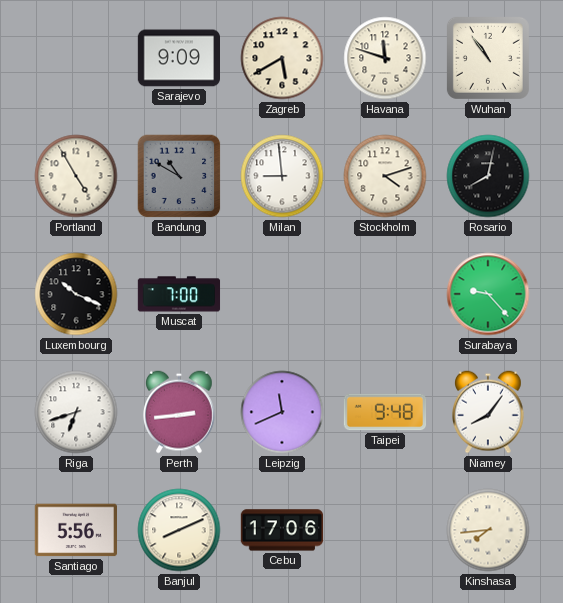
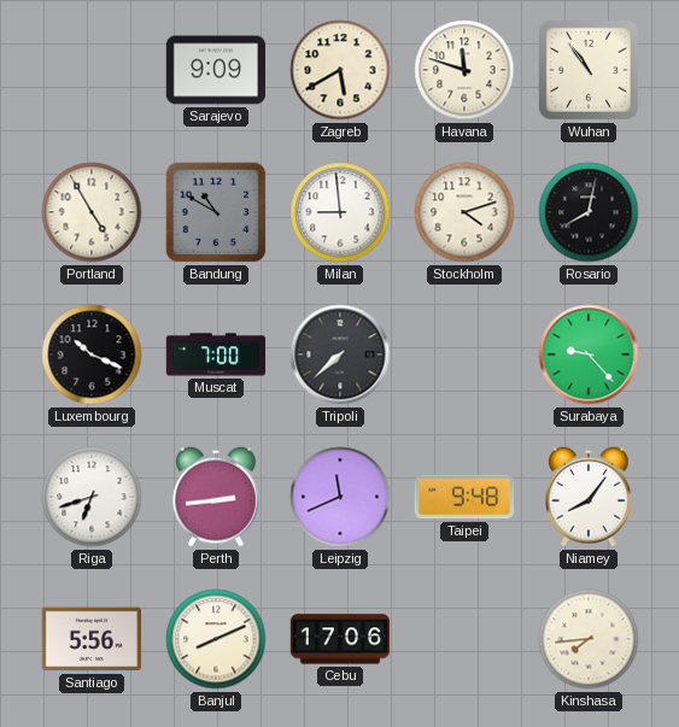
Tripoli: none -> 7:38 (340, 354)
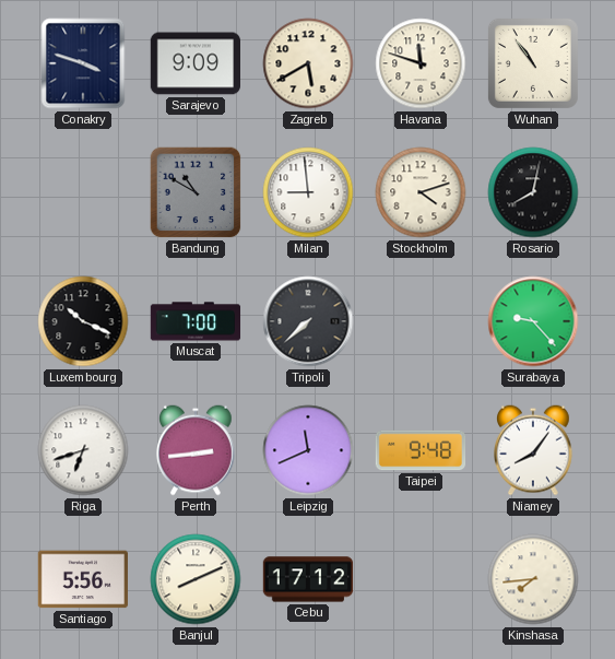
Conakry: none -> 3:48 (83, 63)
Portland: 4:55 -> none (92, 212)
Cebu: 17:06 -> 17:12 (308, 579)
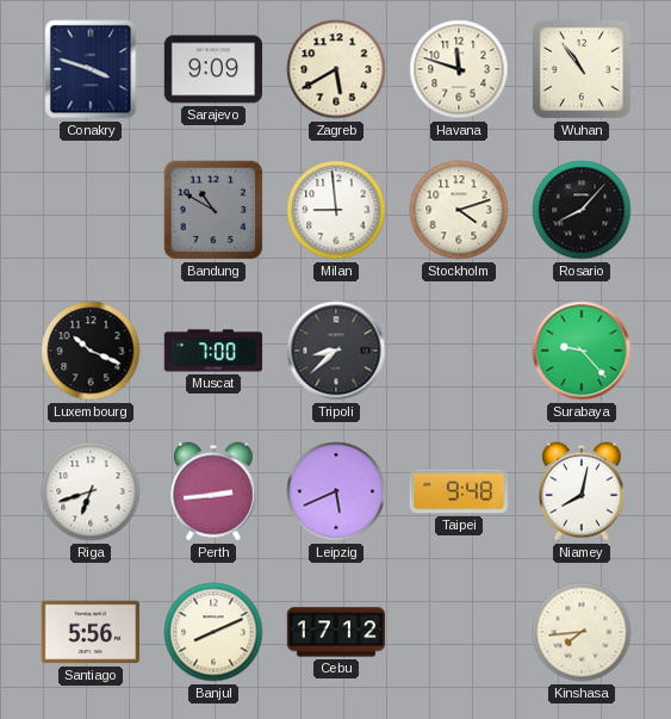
Rosario: 8:02 -> 8:07 (582, 210)
Tripoli: 7:38 -> 8:38 (336, 351)
Leipzig: 11:41 -> 5:41 (336, 491)
Niamey: 8:06 -> 8:02 (583, 491)
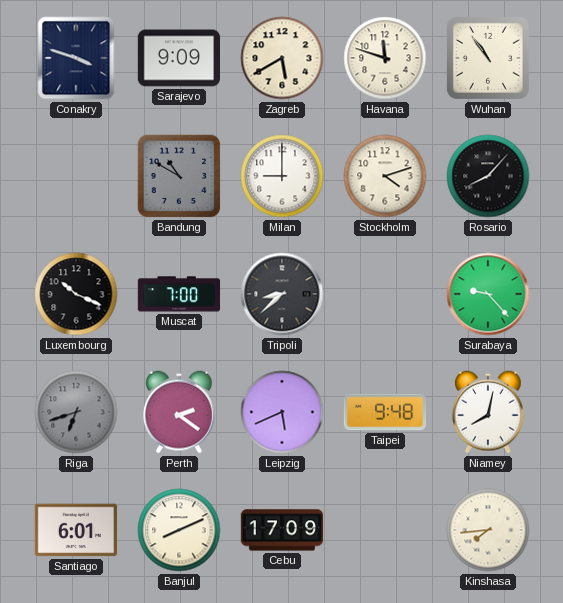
Milan: 8:59 -> 9:00 (282, 176)
Riga dial: white -> grey (76, 412)
Perth: 2:44 -> 2:21 (180, 412)
Santiago: 5:56 -> 6:01 (75, 530)
Cebu: 17:12 -> 17:09 (282, 530)
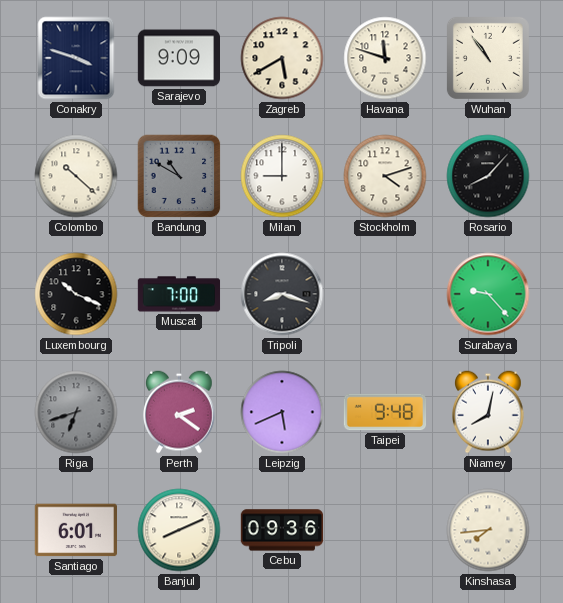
Colombo: none -> 10:22 (76, 176)
Tripoli: 8:38 -> 8:18 (282, 294)
Cebu: 17:09 -> 09:36 (282, 530)
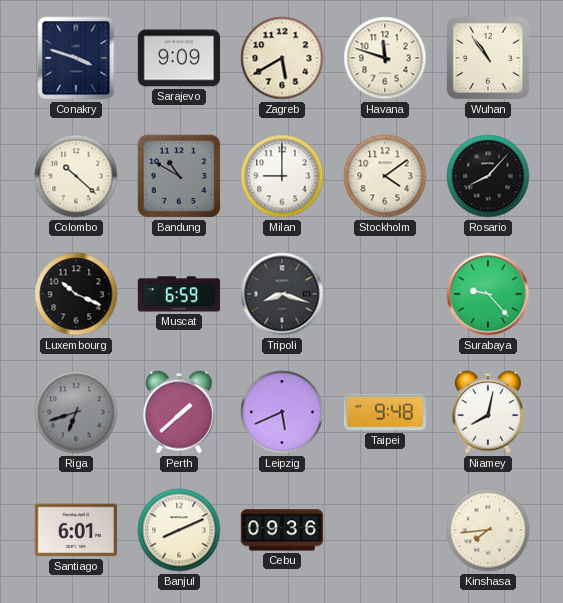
Stockholm: 4:12 -> 4:09 (385, 176)
Muscat: 7:00 -> 6:59 (179, 294)
Perth: 2:21 -> 1:38 (180, 412)
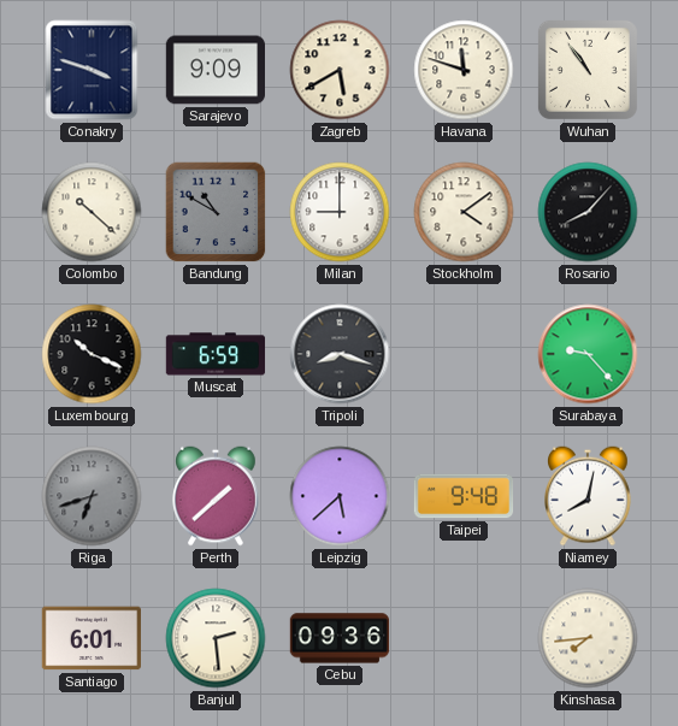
Leipzig: 5:41 -> 5:38 (340, 496)
Banjul: 8:11 -> 2:29 (216, 638)
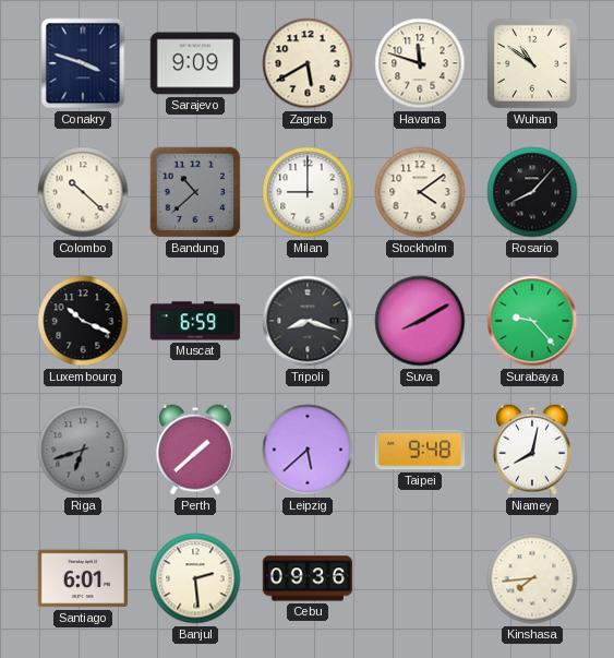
Wuhan: 10:54 -> 10:51 (532, 63)
Bandung: 10:50 -> 10:38 (195, 192)
Suva: none -> 8:10 (420, 321)
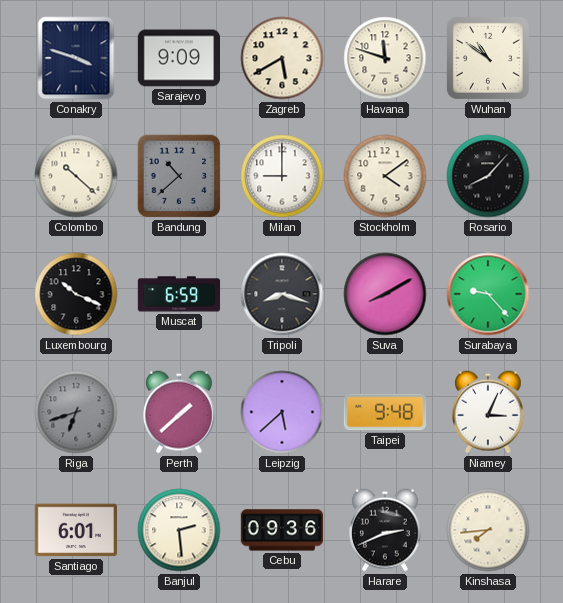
Niamey: 8:02 -> 3:04 (489, 412)
Harare: none -> 2:41 (386, 530)
